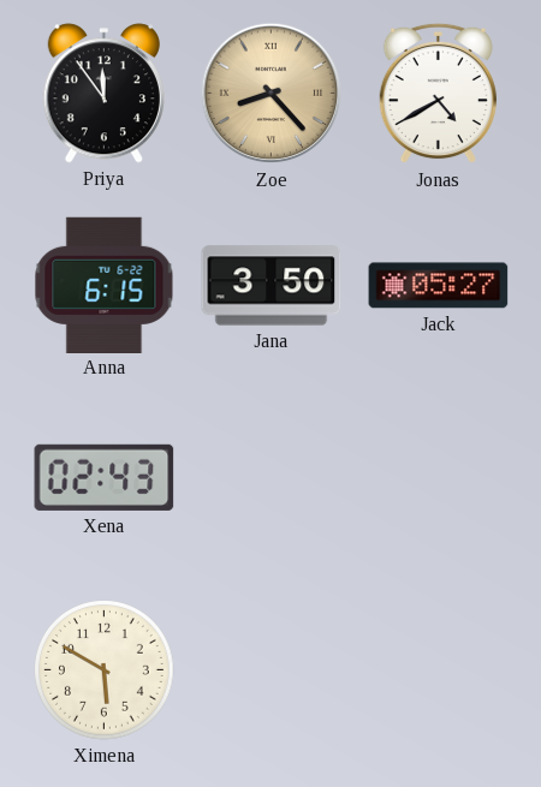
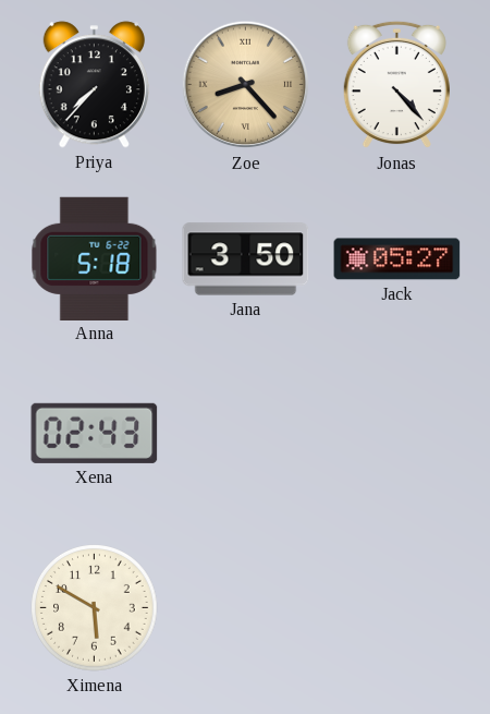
Priya: 11:54 -> 7:37 (94, 85)
Jonas: 4:40 -> 4:23 (396, 85)
Anna: 6:15 -> 5:18 (95, 258)
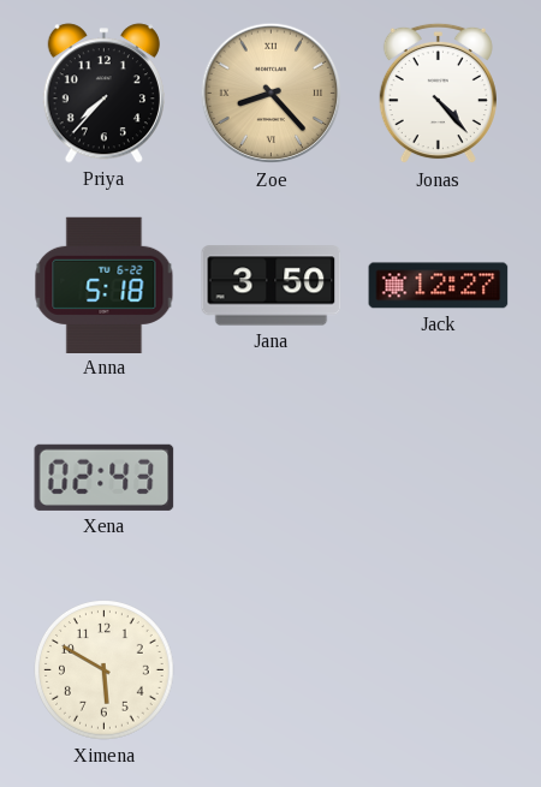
Jack: 05:27 -> 12:27 (439, 286)
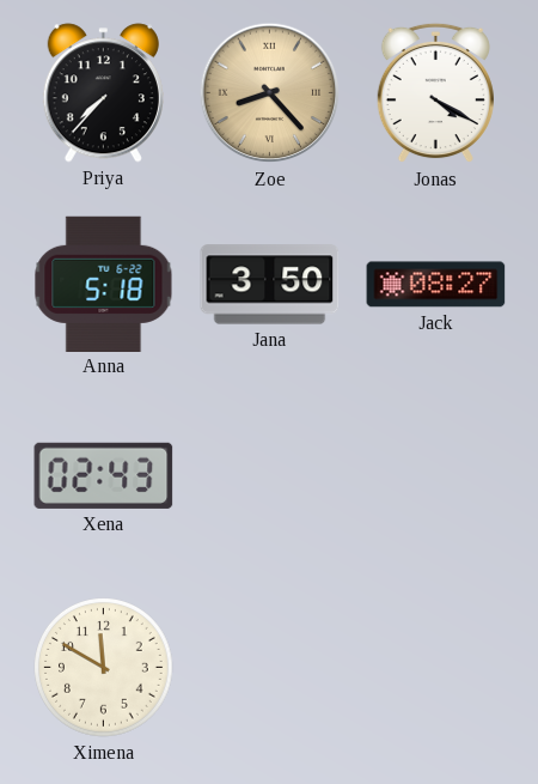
Jonas: 4:23 -> 4:20 (435, 93)
Jack: 12:27 -> 08:27 (436, 285)
Ximena: 5:50 -> 11:50 (104, 668)
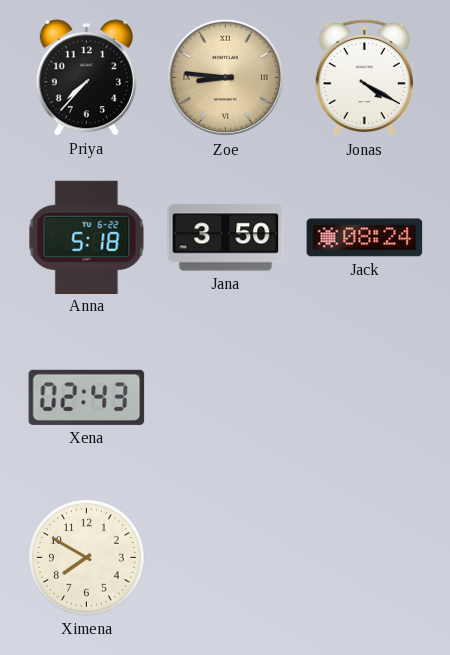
Zoe: 8:23 -> 8:46 (226, 78)
Jack: 08:27 -> 08:24 (365, 238)
Ximena: 11:50 -> 7:50 (87, 558)
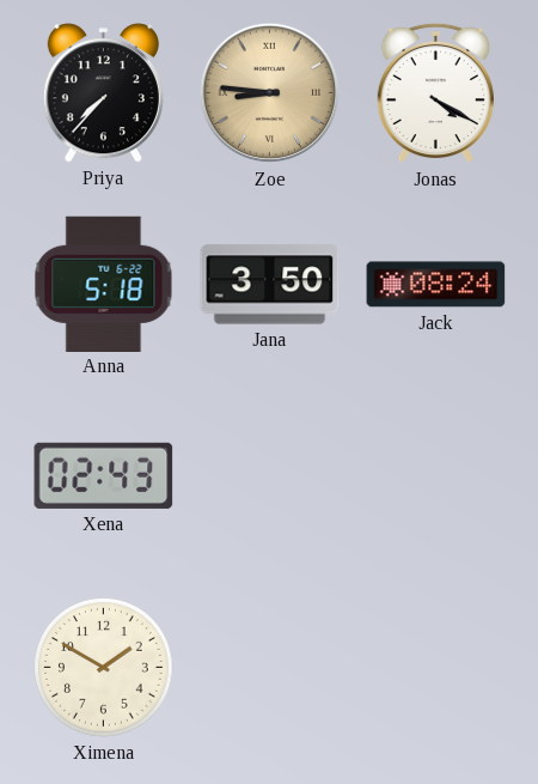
Ximena: 7:50 -> 1:50 (104, 668)
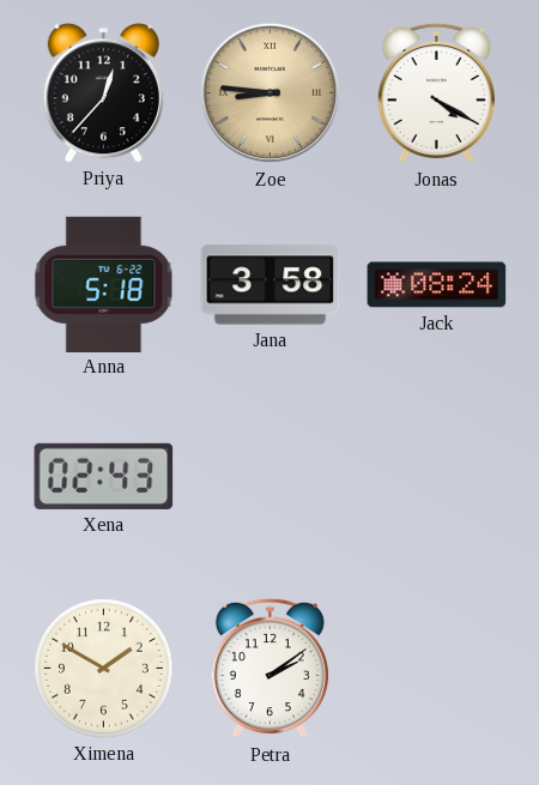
Priya: 7:37 -> 12:37 (103, 93)
Jana: 3:50 -> 3:58 (271, 285)
Petra: none -> 2:09 (269, 669)
